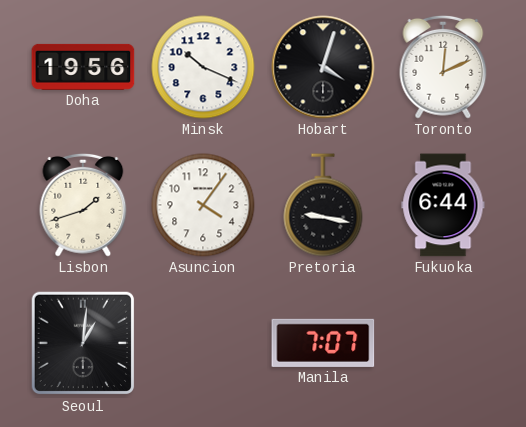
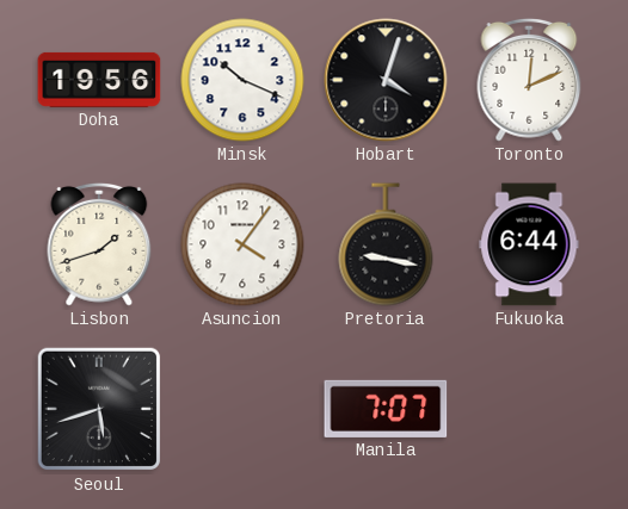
Seoul: 1:01 -> 5:42 (99, 409)
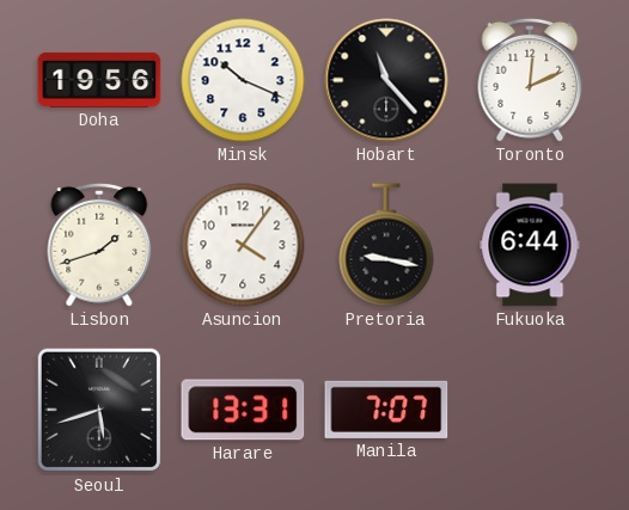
Hobart: 4:03 -> 11:23 (386, 80)
Harare: none -> 13:31 (243, 410)
